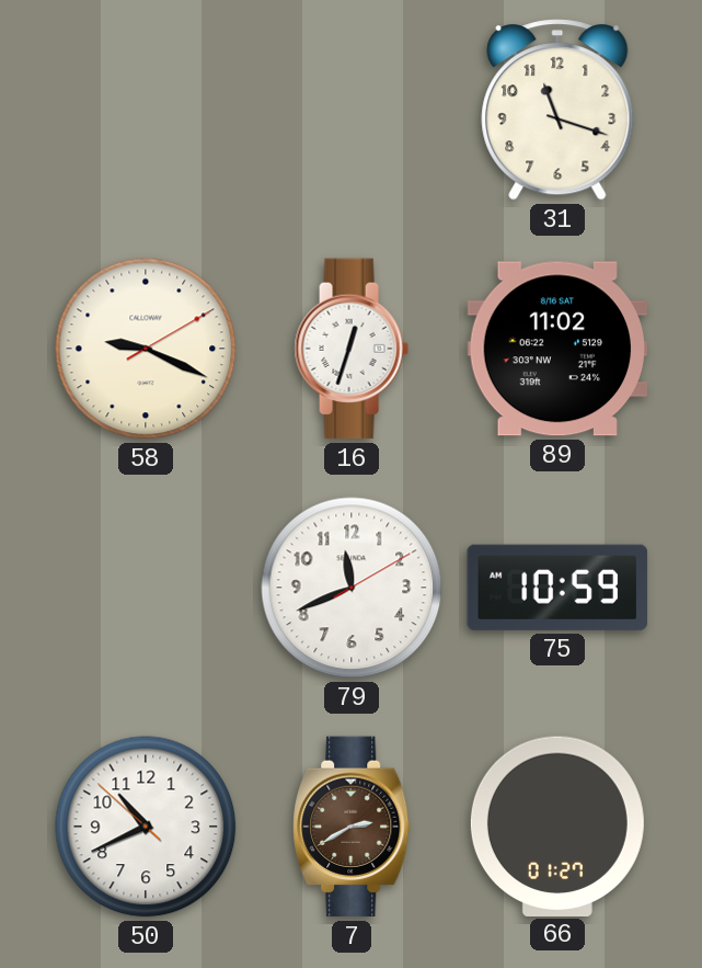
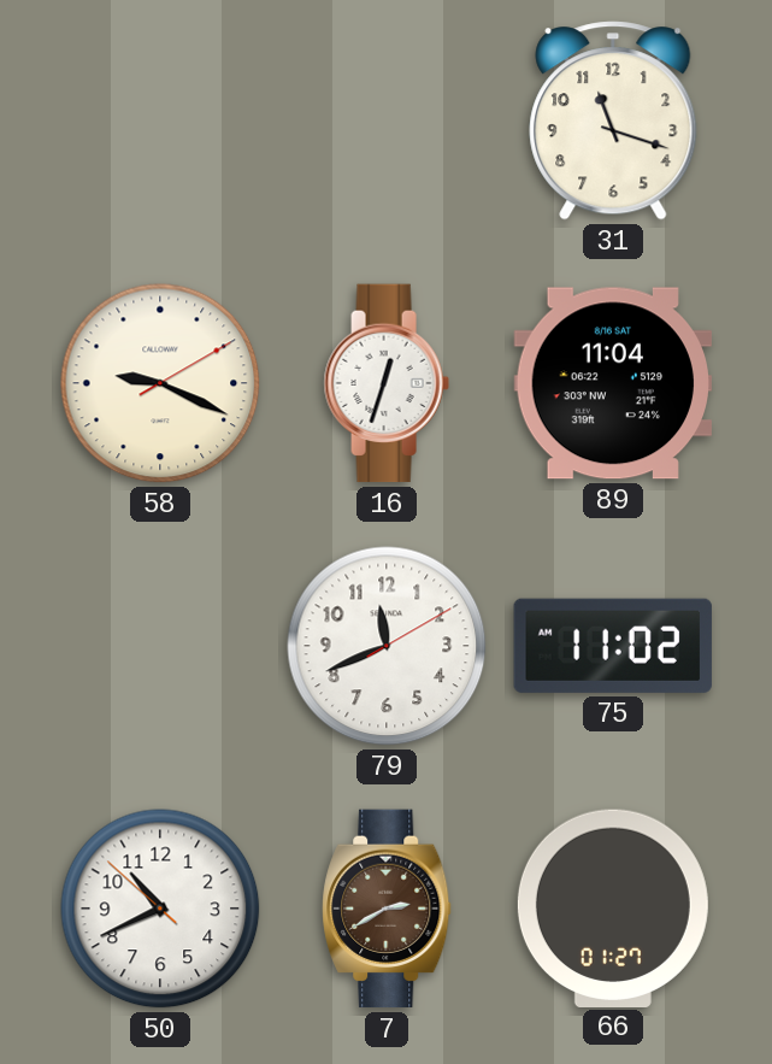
89: 11:02 -> 11:04 (613, 383)
75: 10:59 -> 11:02 (613, 646)
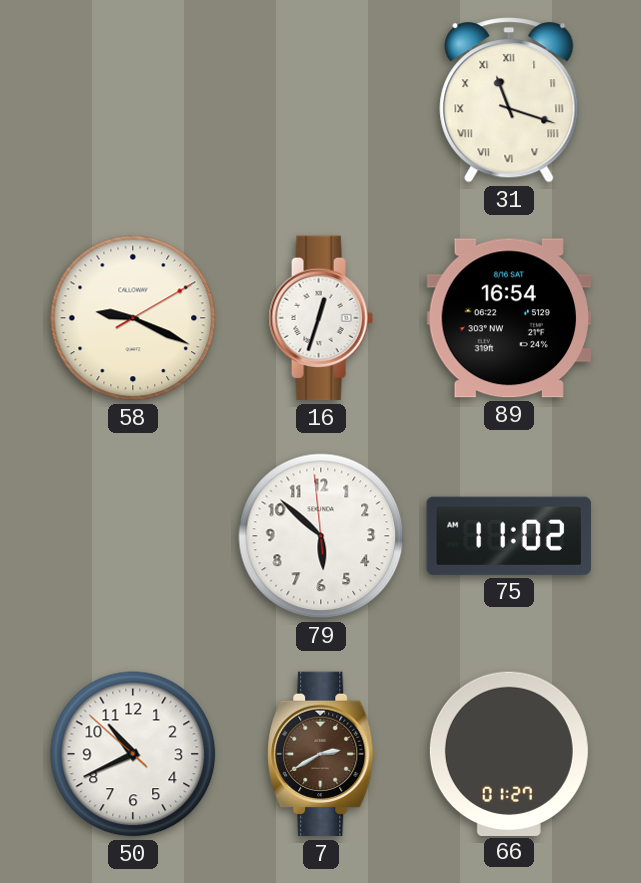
31 numerals: Arabic -> Roman (509, 100)
89: 11:04 -> 16:54 (509, 318)
79: 11:41 -> 5:51 (321, 536)
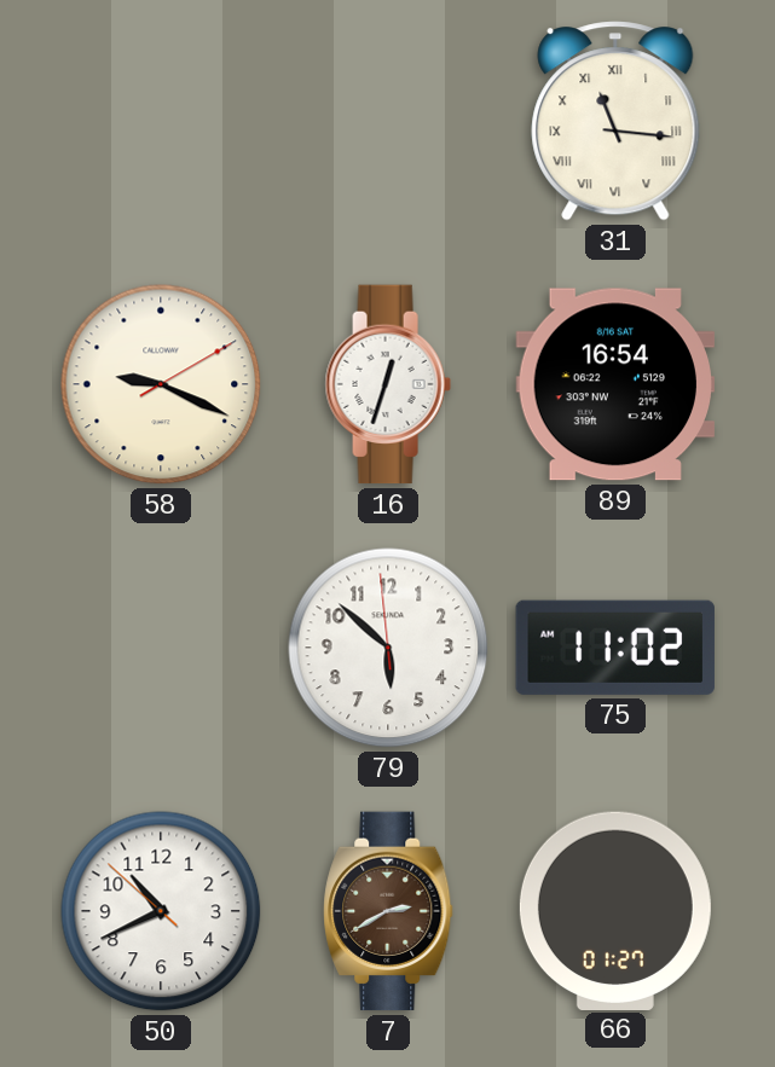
31: 11:18 -> 11:16 (615, 121)
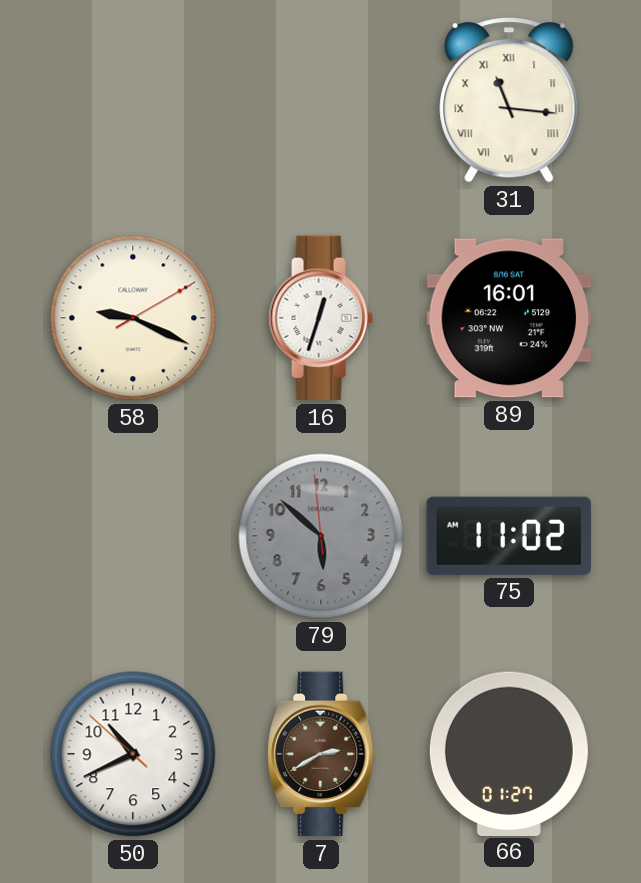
89: 16:54 -> 16:01 (509, 318)
79 dial: white -> grey (321, 536)
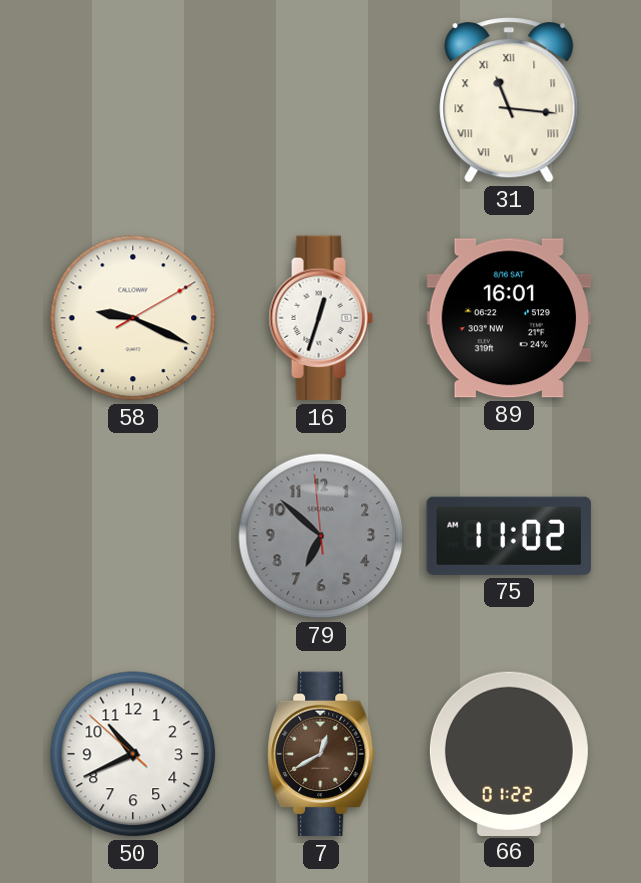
79: 5:51 -> 6:51 (321, 536)
7: 2:40 -> 12:40 (321, 754)
66: 01:27 -> 01:22 (509, 753)
